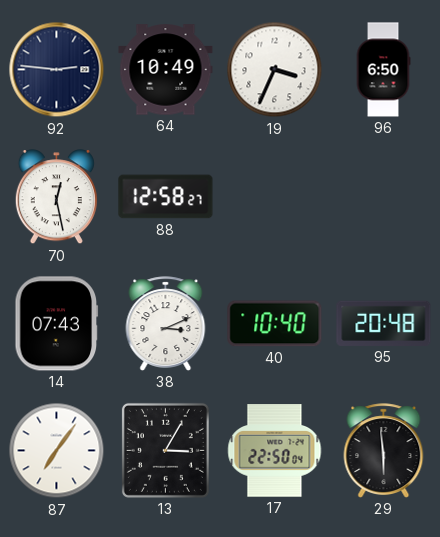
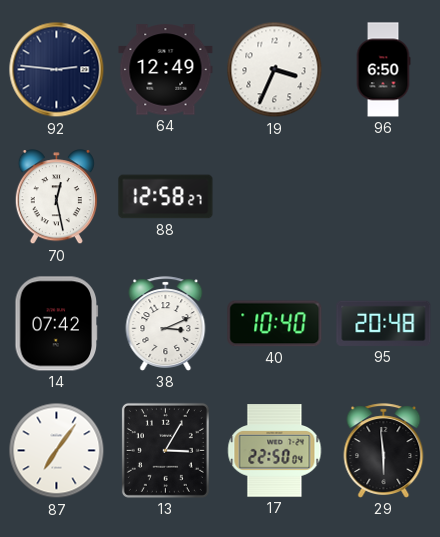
64: 10:49 -> 12:49 (166, 70)
14: 07:43 -> 07:42 (57, 324)
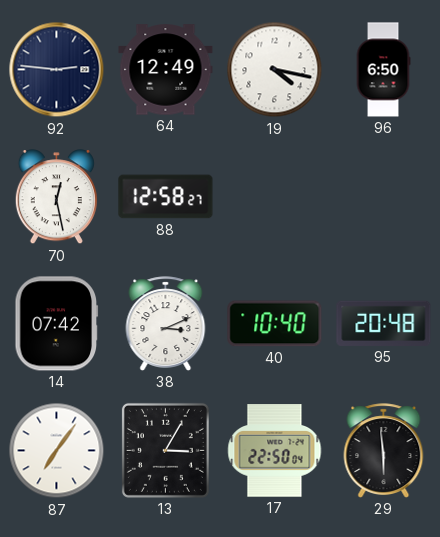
19: 3:34 -> 4:17 (275, 70)
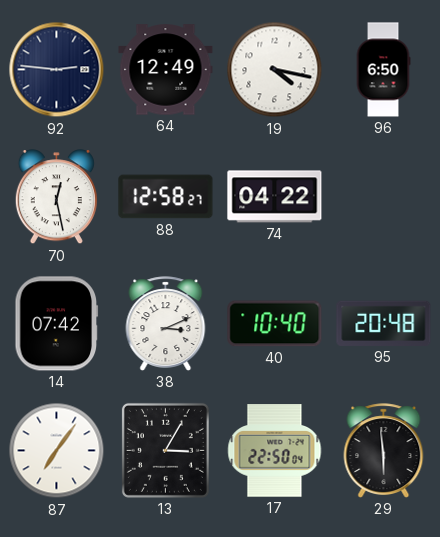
74: none -> 04:22 (275, 197)
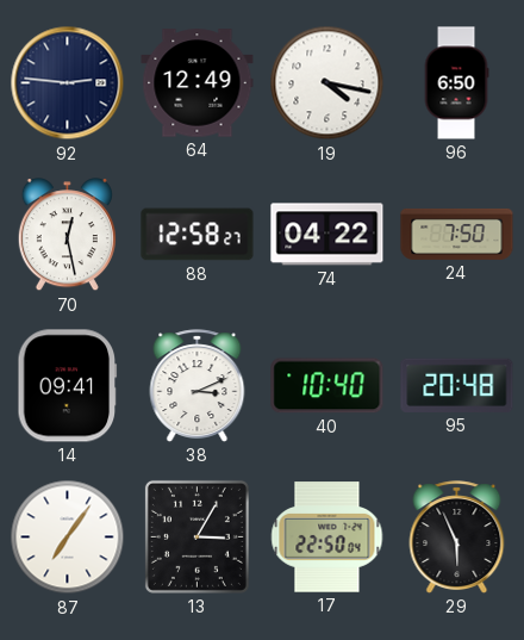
24: none -> 7:50 (457, 234)
14: 07:42 -> 09:41 (68, 386)
29: 5:59 -> 5:56 (457, 538)
